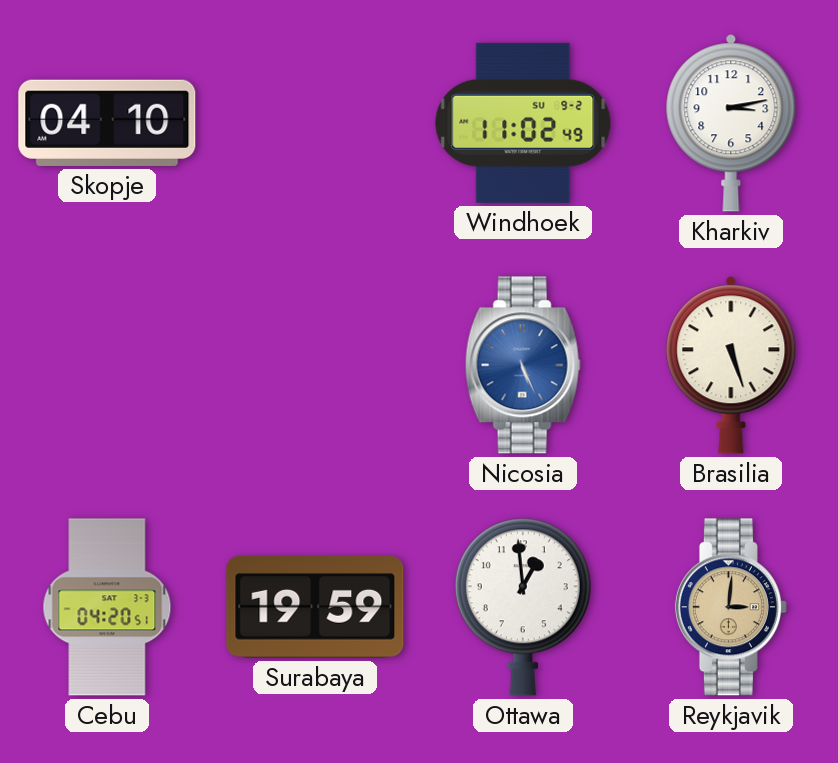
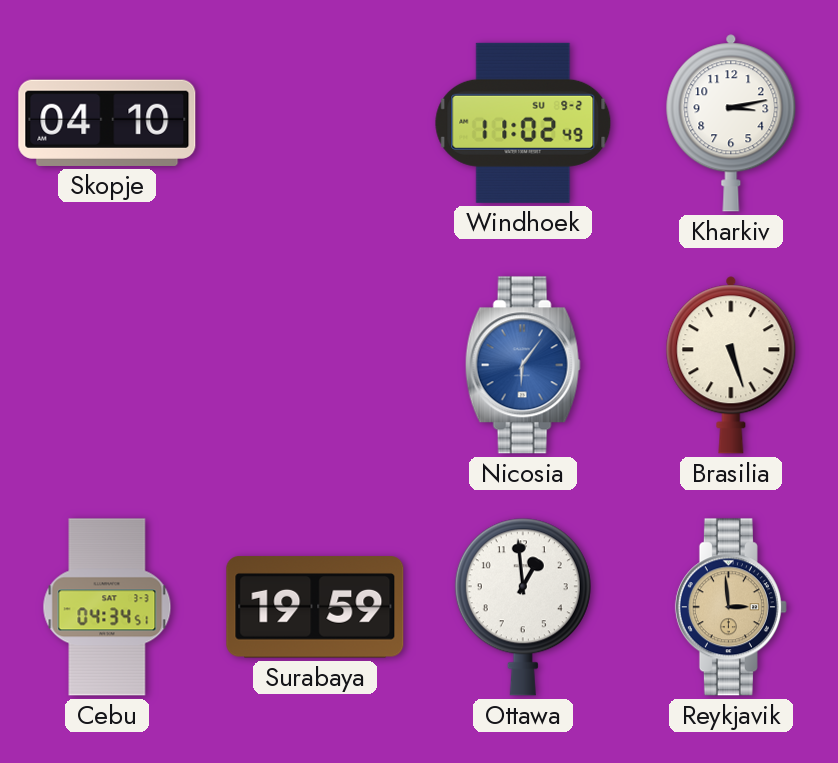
Nicosia: 5:26 -> 6:06 (523, 365)
Cebu: 04:20 -> 04:34 (107, 607)
Reykjavik: 3:01 -> 2:59 (731, 607)
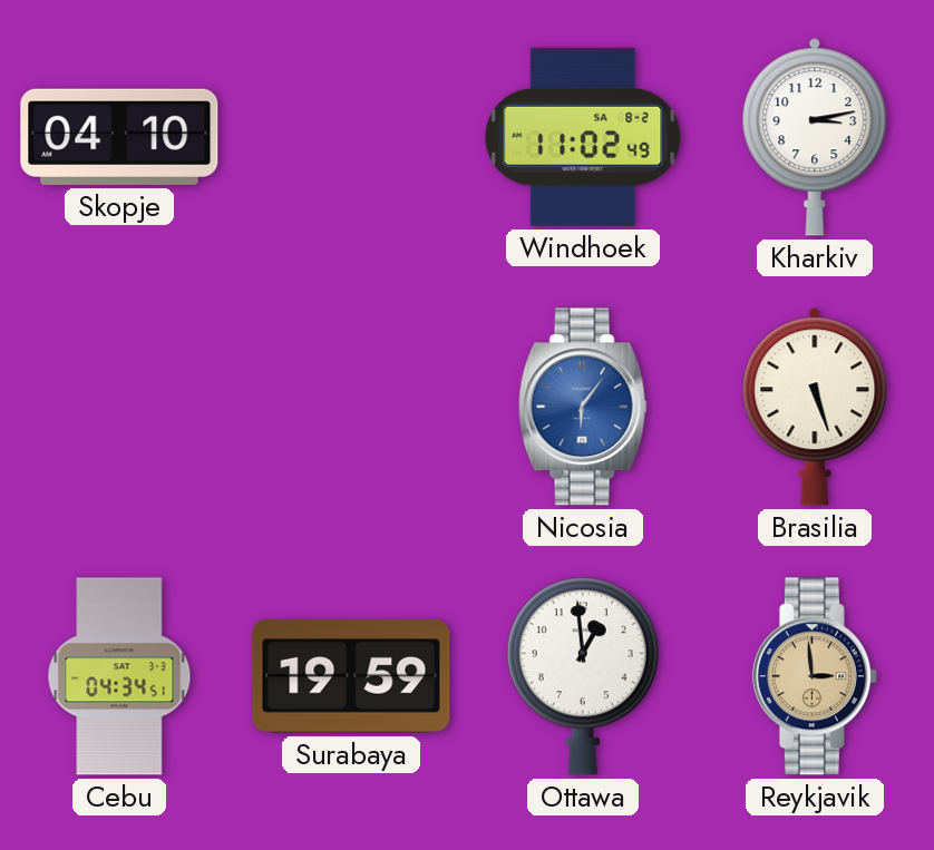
Windhoek date: SU 9-2 -> SA 8-2 (583, 137)
